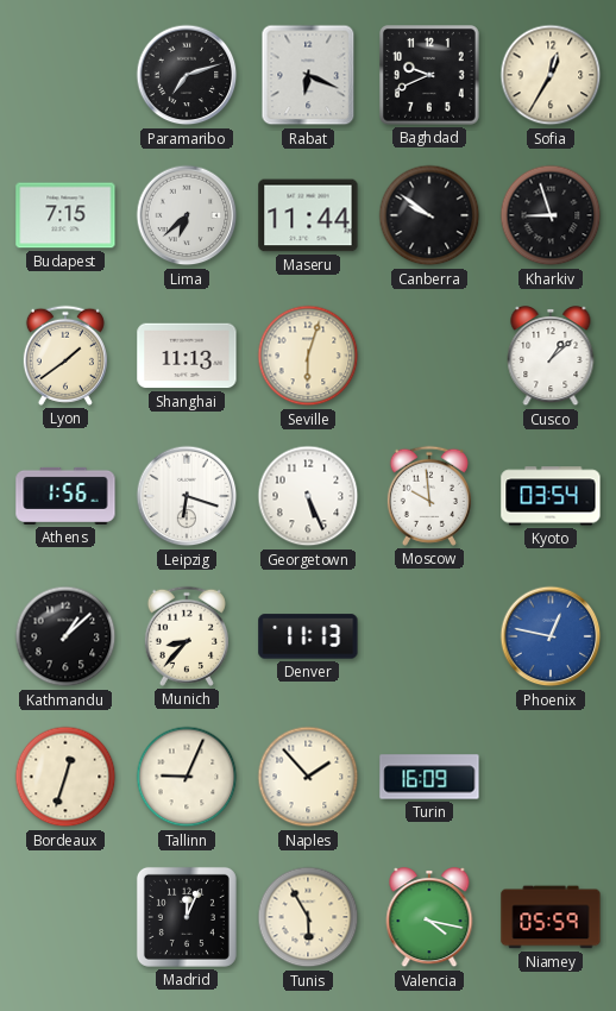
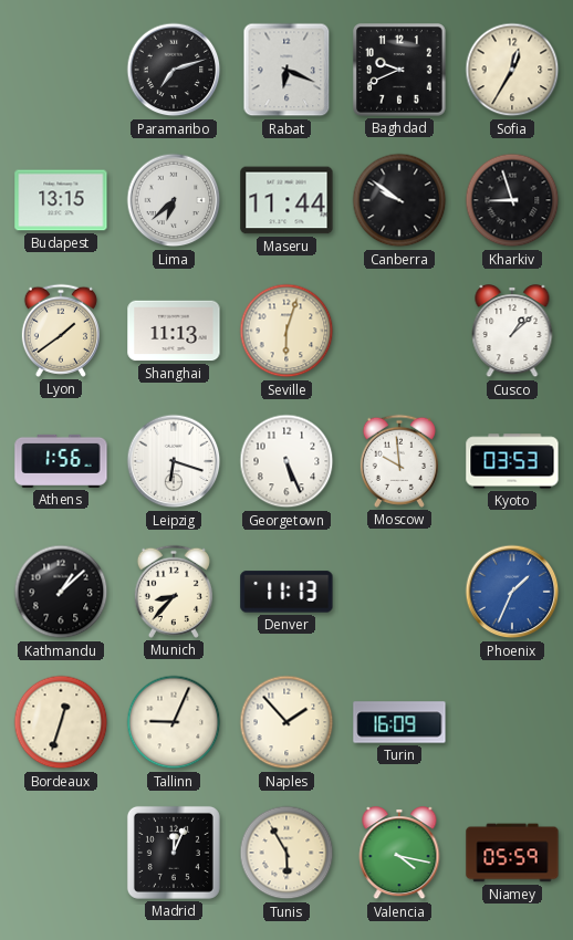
Budapest: 7:15 -> 13:15 (61, 200)
Kyoto: 03:54 -> 03:53 (512, 461)
Phoenix: 12:47 -> 1:34 (512, 592)
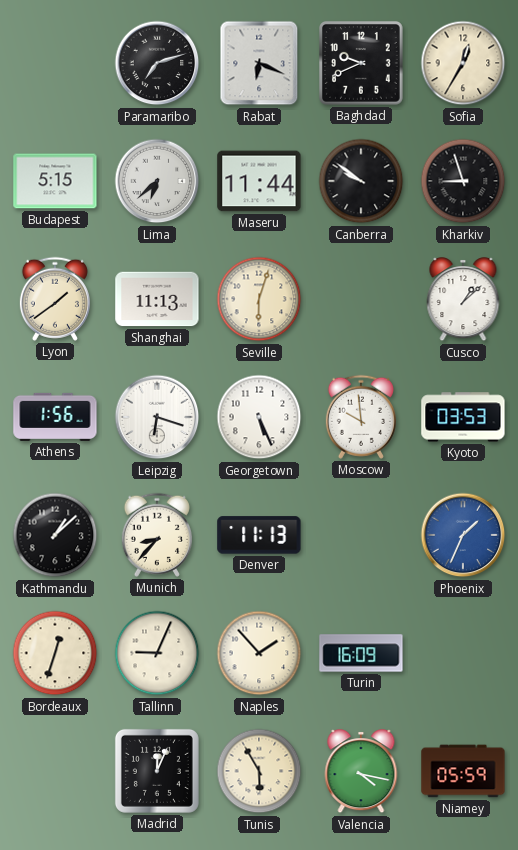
Budapest: 13:15 -> 5:15 (55, 181)
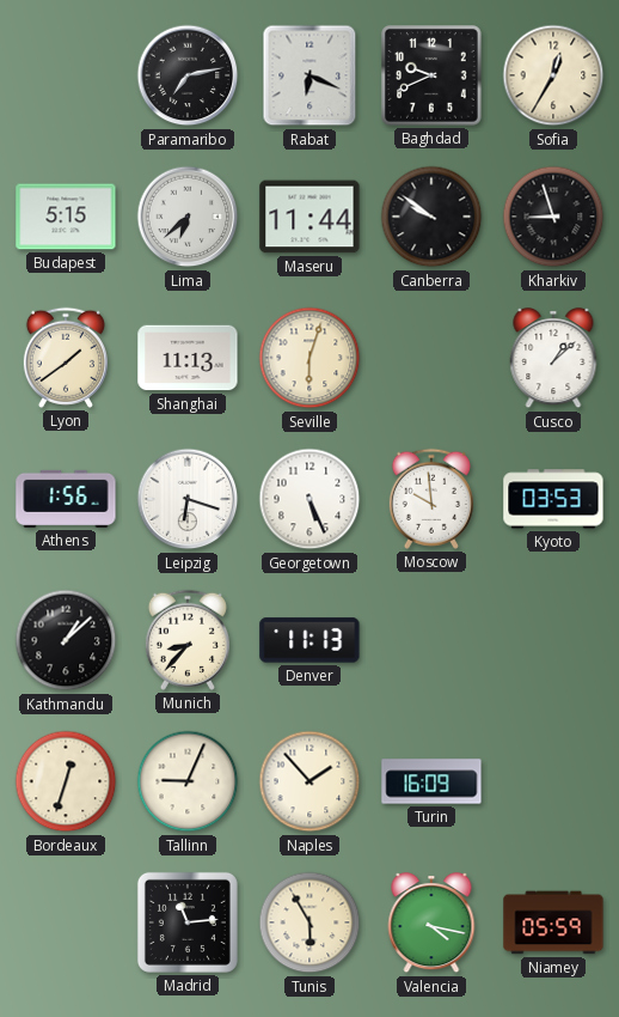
Paramaribo: 7:12 -> 7:13 (188, 75)
Phoenix: 1:34 -> none (463, 535)
Madrid: 12:04 -> 11:14 (188, 922)
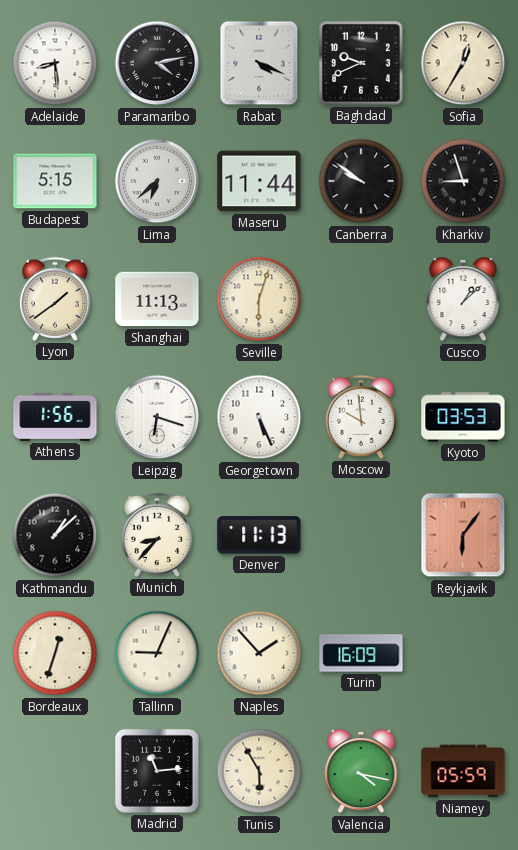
Adelaide: none -> 8:29 (55, 63)
Paramaribo: 7:13 -> 4:13 (157, 63)
Rabat: 6:19 -> 4:19 (259, 63)
Reykjavik: none -> 6:06 (463, 535)
